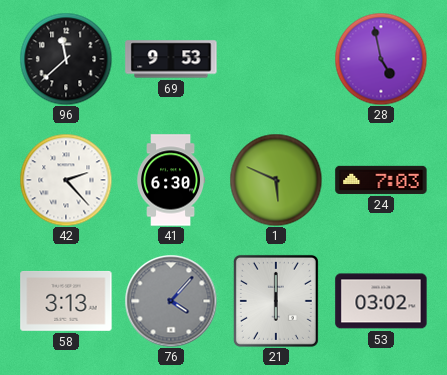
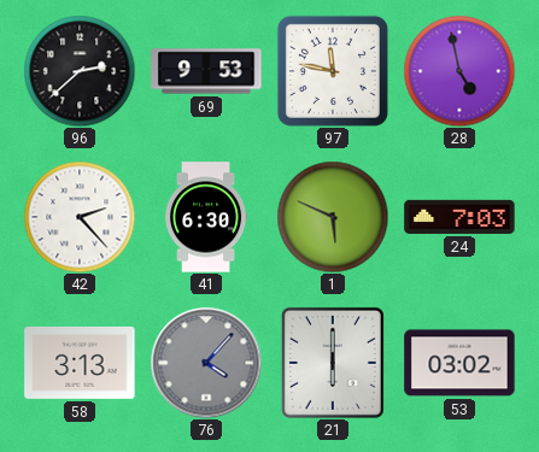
96: 11:38 -> 2:38 (80, 71)
97: none -> 11:47 (333, 71)
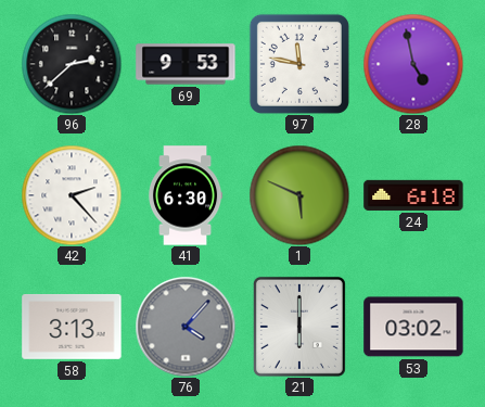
24: 7:03 -> 6:18 (413, 195)
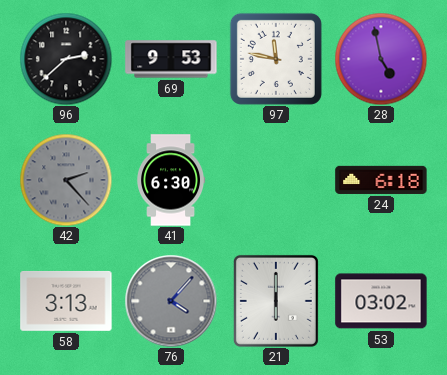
42 dial: white -> grey (66, 180)
1: 5:49 -> none (299, 195)
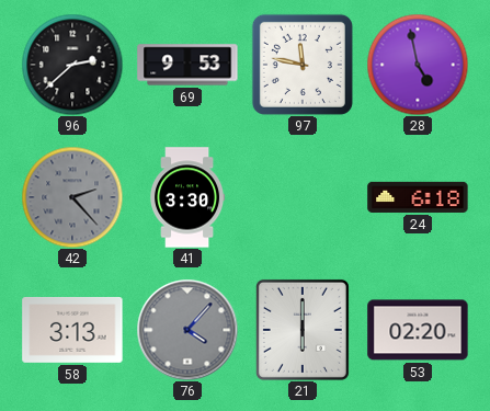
41: 6:30 -> 3:30 (189, 197)
53: 03:02 -> 02:20 (418, 330)
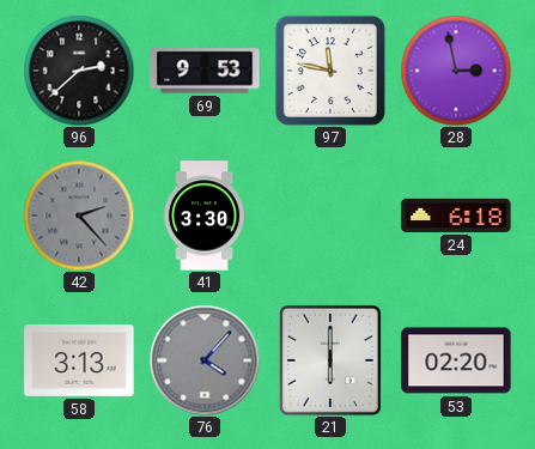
28: 4:58 -> 2:58 (456, 71)
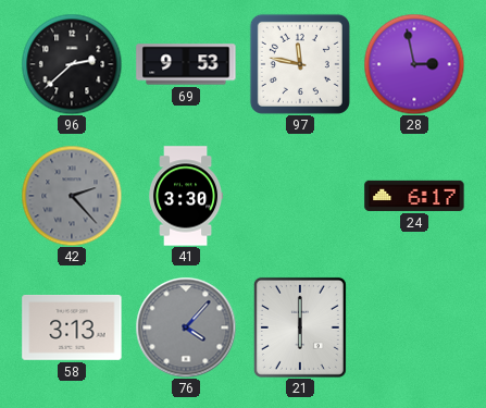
24: 6:18 -> 6:17 (414, 196)
53: 02:20 -> none (456, 360)
